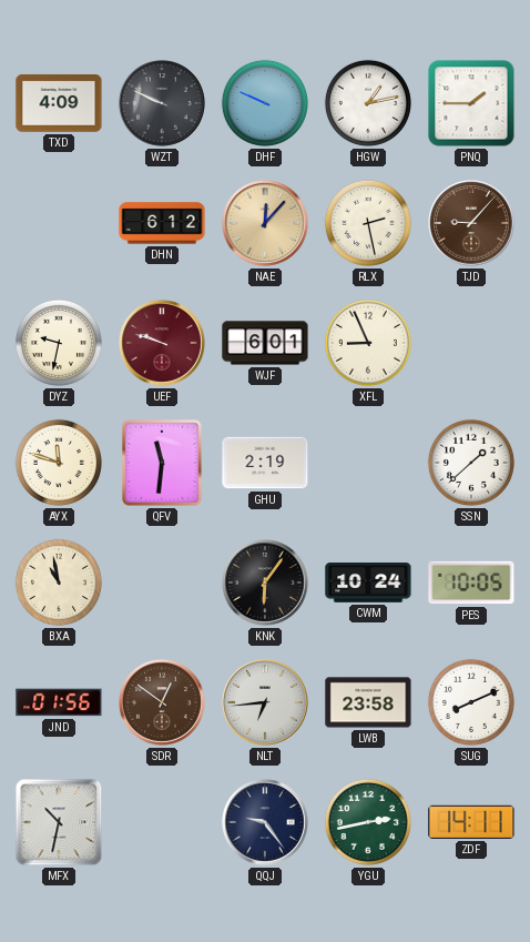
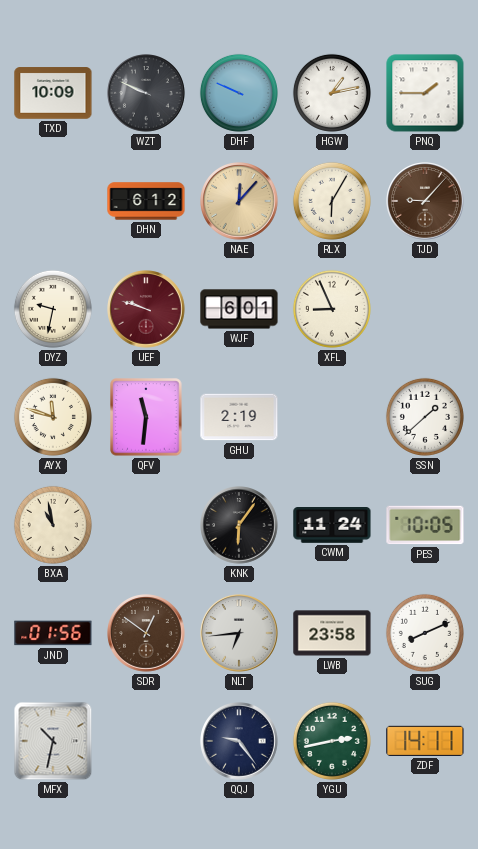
TXD: 4:09 -> 10:09 (53, 93)
RLX: 2:28 -> 6:05 (332, 201)
CWM: 10:24 -> 11:24 (332, 526)
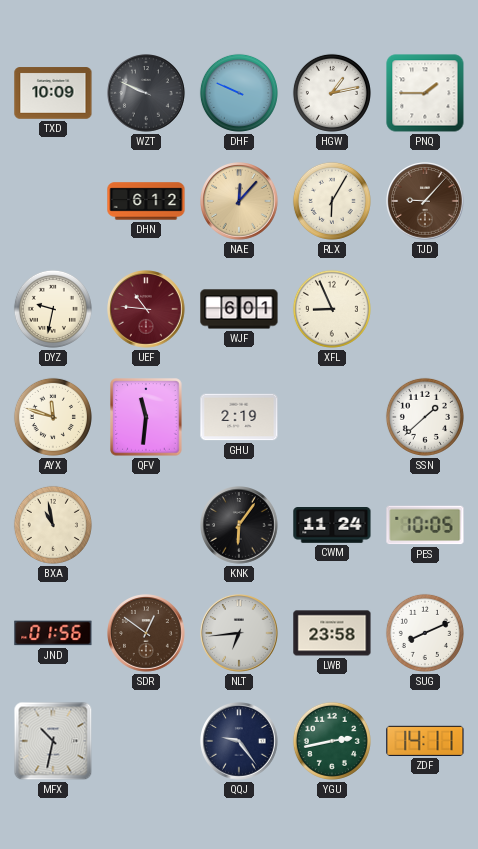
UEF: 9:48 -> 10:46 (146, 309)
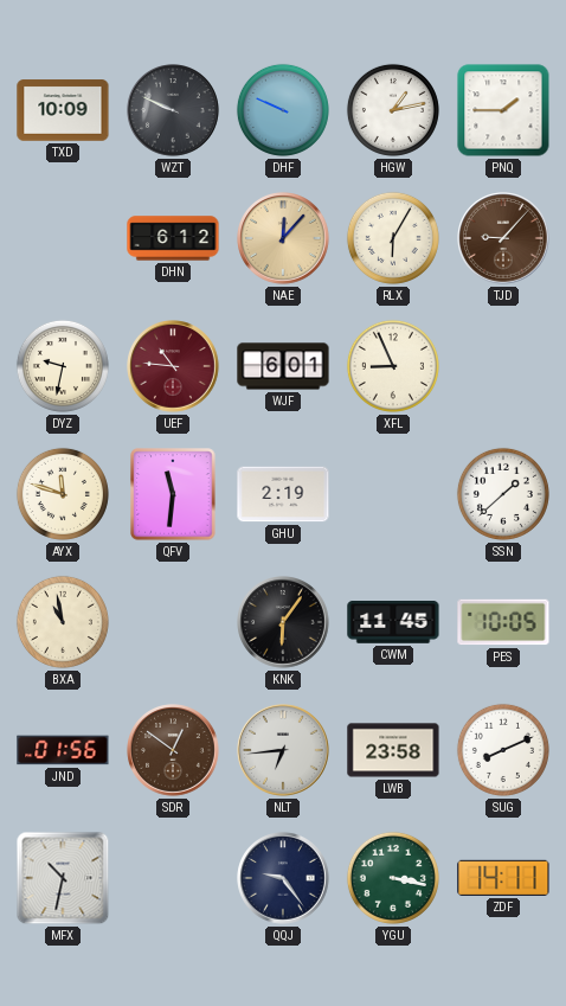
CWM: 11:24 -> 11:45 (393, 623)
YGU: 2:43 -> 3:17 (393, 878)
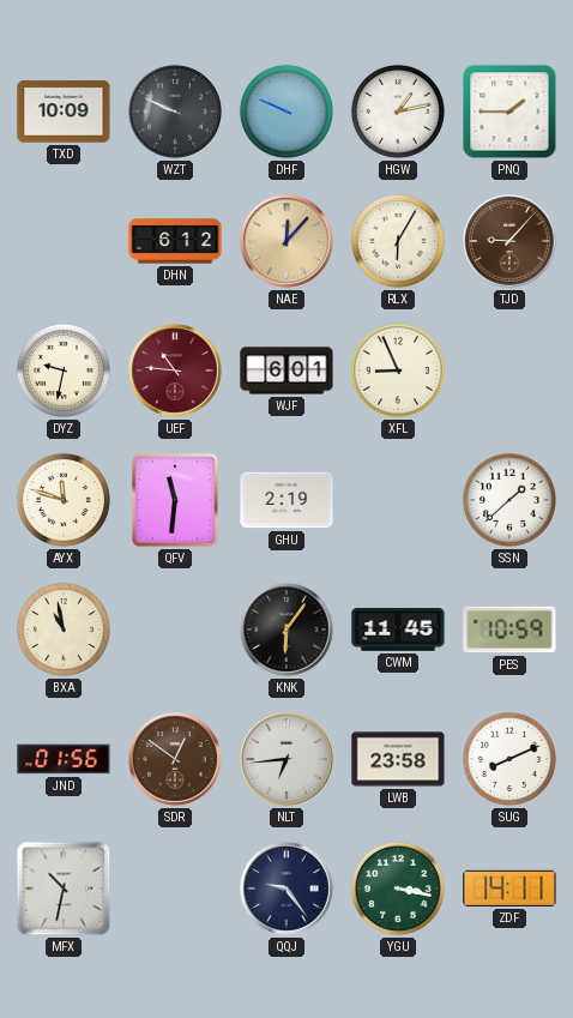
PES: 10:05 -> 10:59 (509, 630)
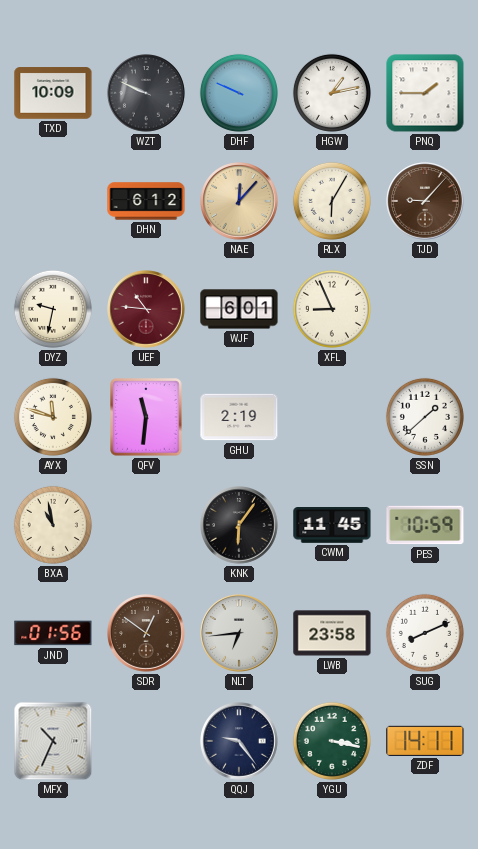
MFX: 10:32 -> 10:34 (53, 741)
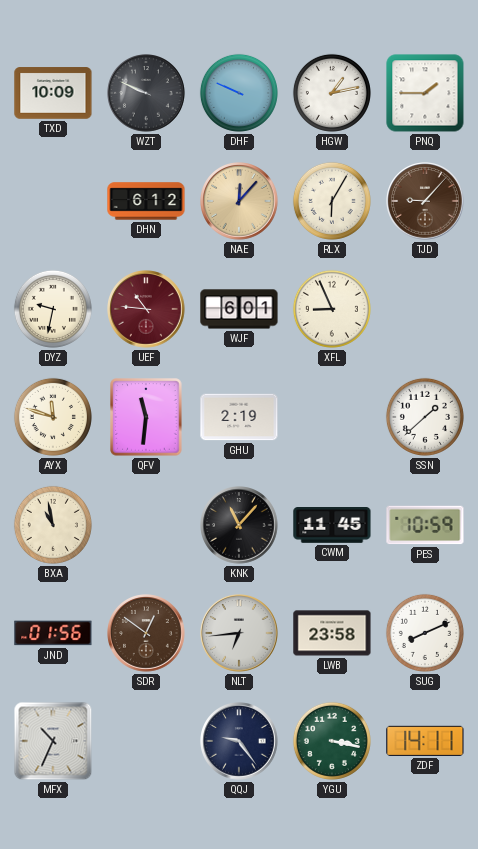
KNK: 6:06 -> 11:07 (239, 525)
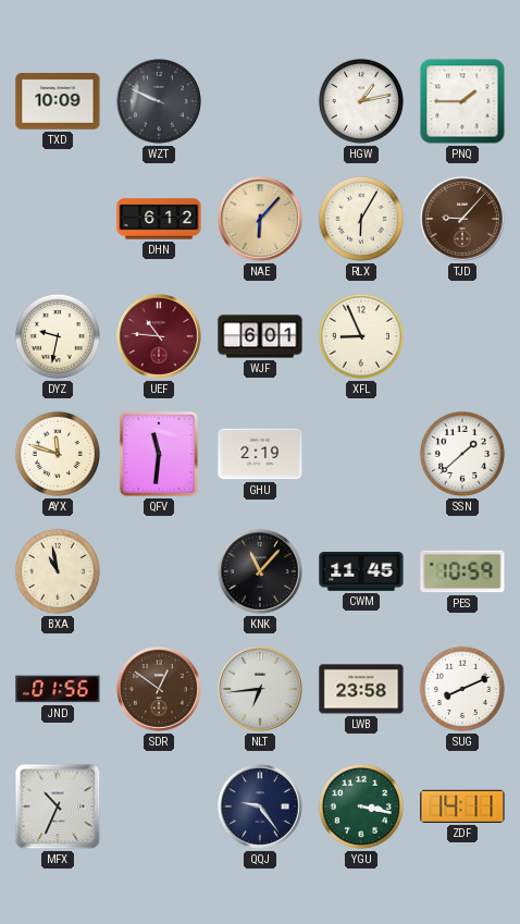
DHF: 9:49 -> none (239, 93)
NAE: 12:07 -> 6:07 (260, 219)
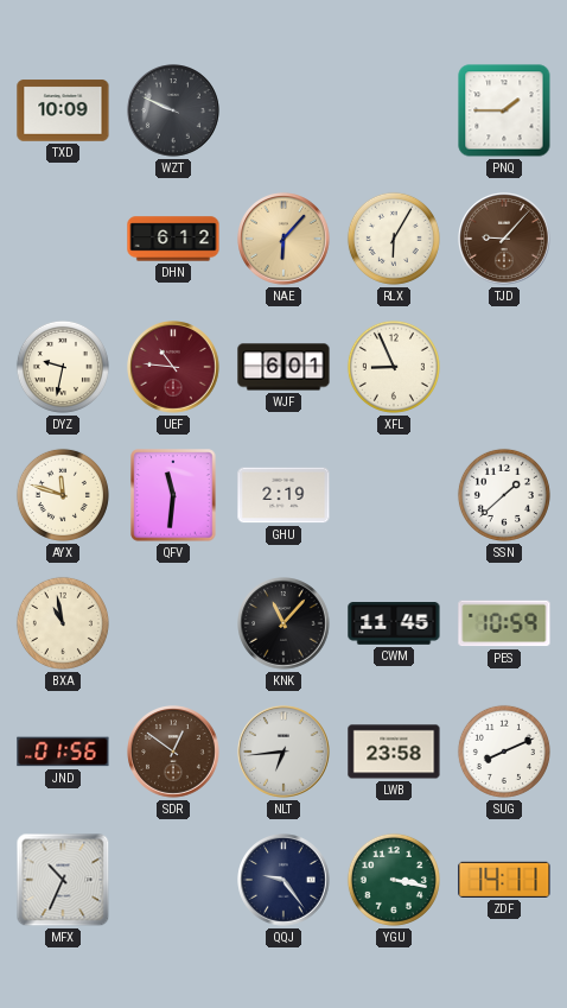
HGW: 1:13 -> none (361, 101)
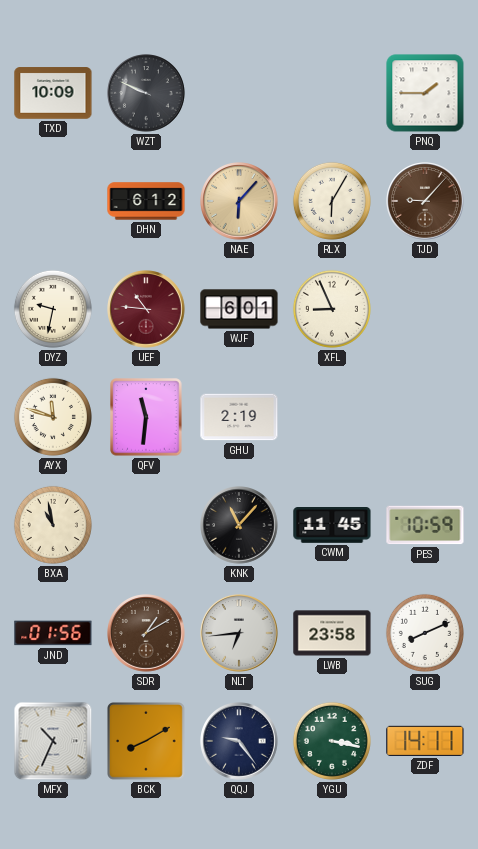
SSN: 1:38 -> none (504, 495)
SDR: 12:51 -> 1:10 (146, 633)
BCK: none -> 8:10 (147, 742)
